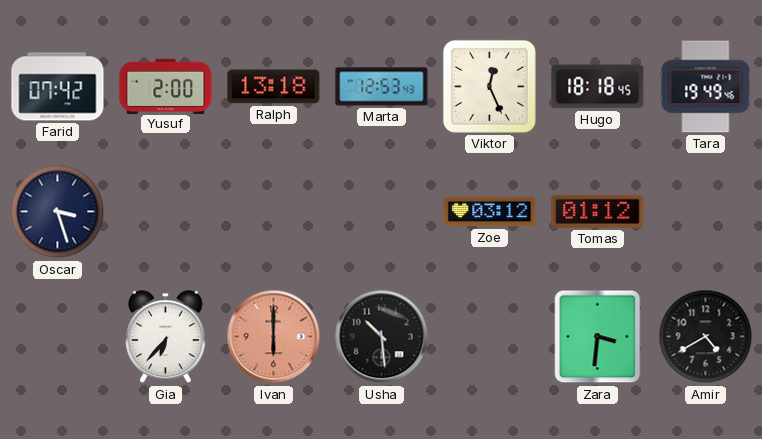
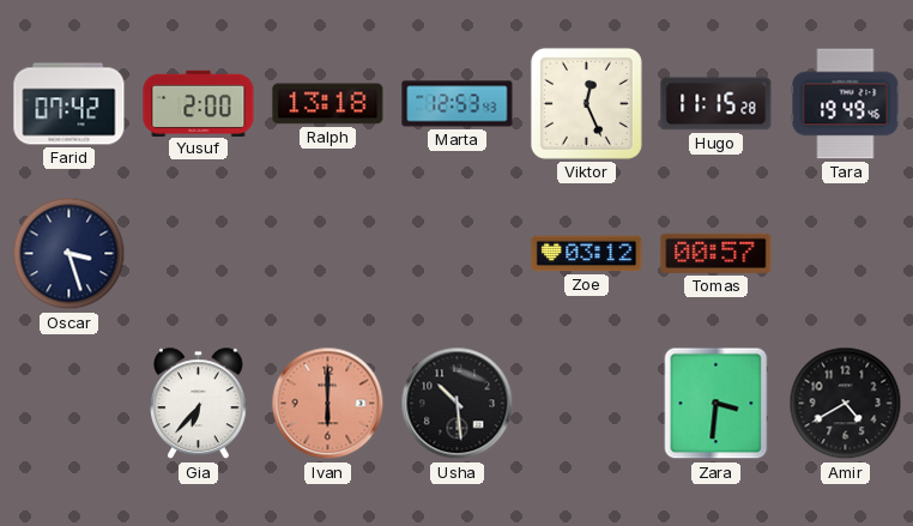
Hugo: 18:18 -> 11:15 (717, 104)
Tomas: 01:12 -> 00:57 (717, 253)
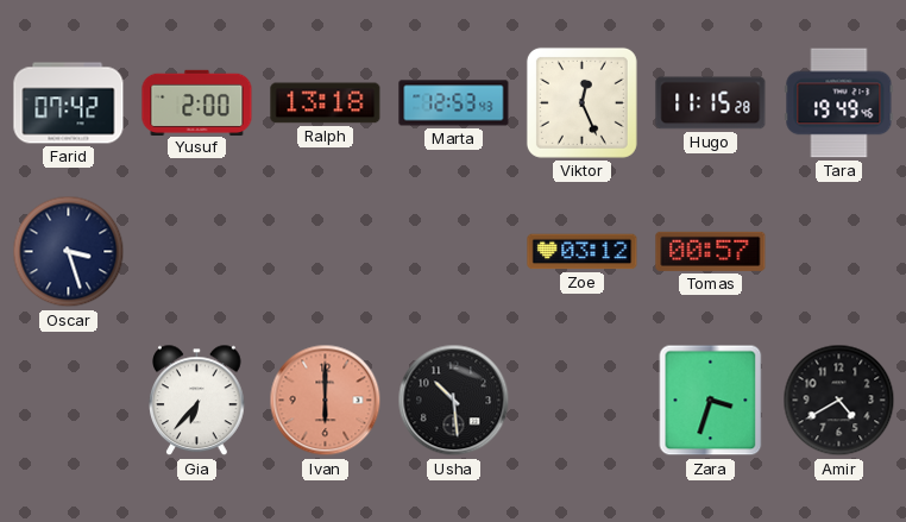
Zara: 3:31 -> 3:33 (711, 401)
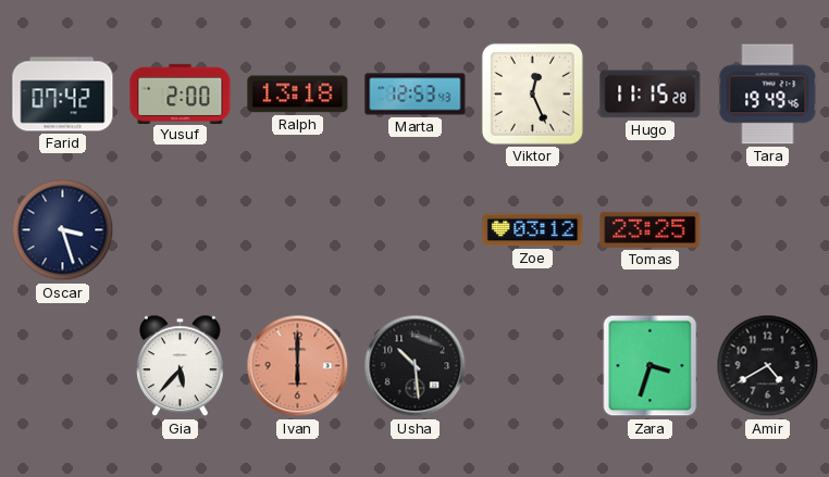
Tomas: 00:57 -> 23:25 (651, 229)
Gia: 6:37 -> 5:37 (181, 366)
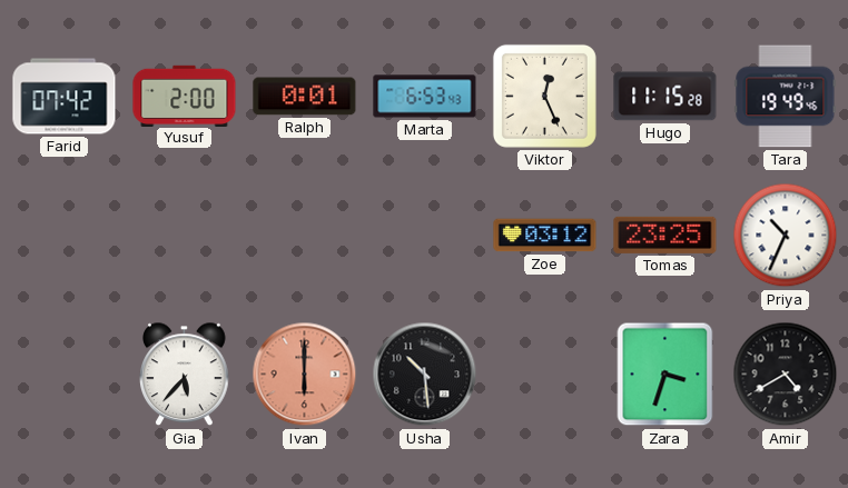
Ralph: 13:18 -> 0:01 (305, 97)
Marta: 12:53 -> 6:53 (425, 97)
Oscar: 3:27 -> none (63, 230)
Priya: none -> 10:34 (786, 236)
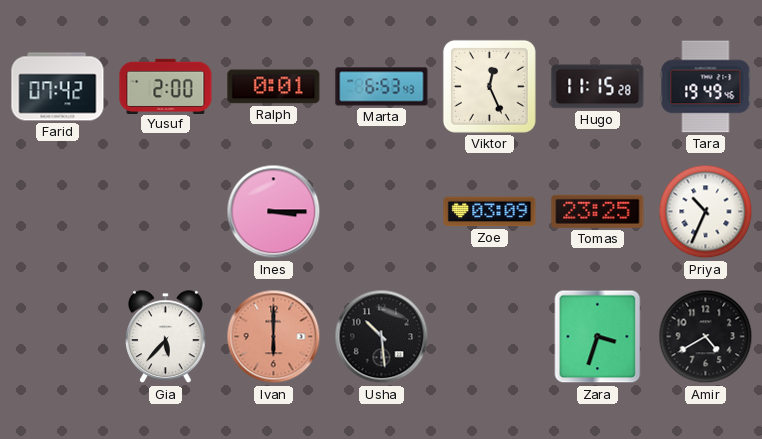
Ines: none -> 3:15 (274, 212)
Zoe: 03:12 -> 03:09 (490, 212)
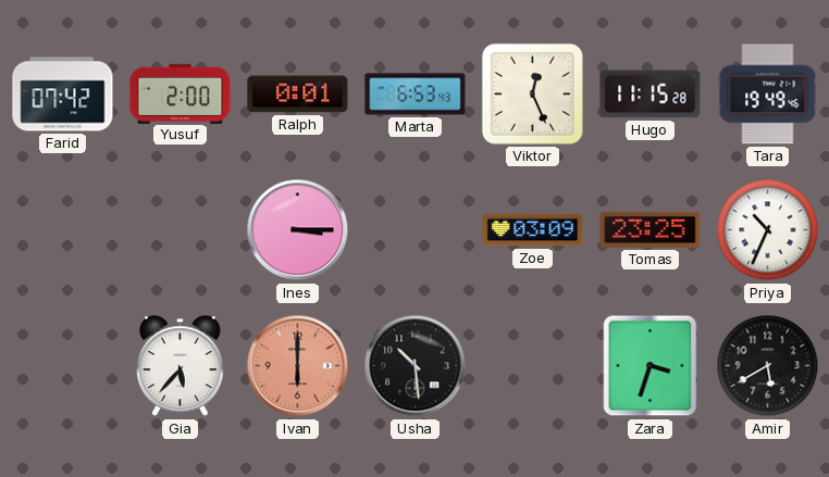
Amir: 4:40 -> 5:40 (768, 366)
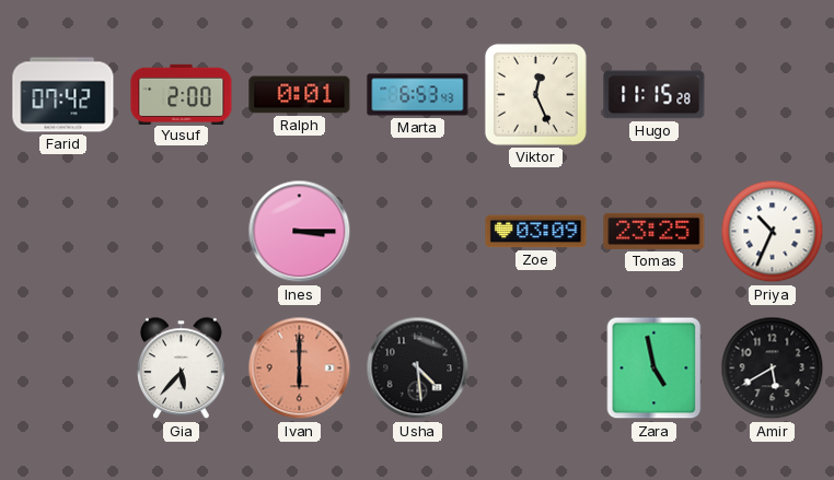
Tara: 19:49 -> none (768, 95)
Usha: 10:29 -> 4:29 (418, 368)
Zara: 3:33 -> 4:58 (655, 368)
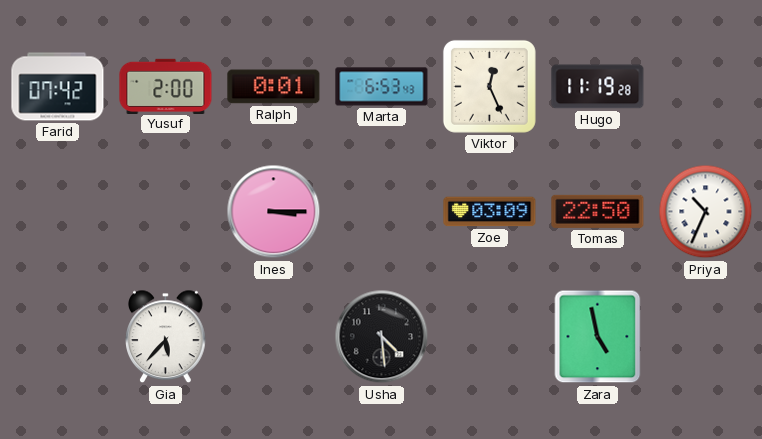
Hugo: 11:15 -> 11:19 (598, 87)
Tomas: 23:25 -> 22:50 (598, 211)
Ivan: 6:00 -> none (300, 368)
Amir: 5:40 -> none (773, 368)
